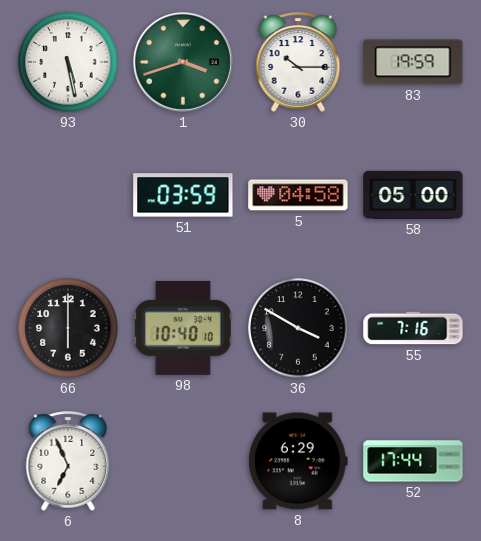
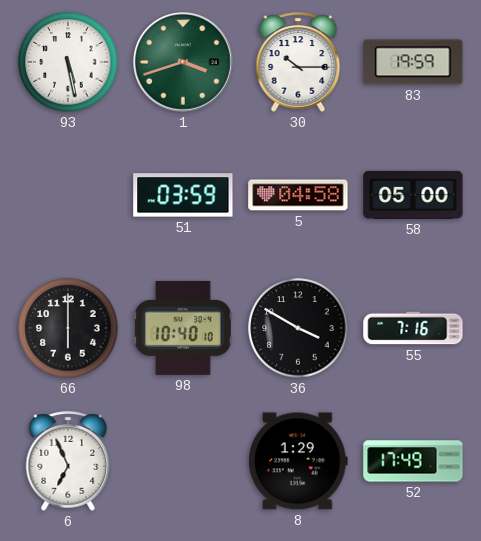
8: 6:29 -> 1:29 (299, 461)
52: 17:44 -> 17:49 (413, 461)
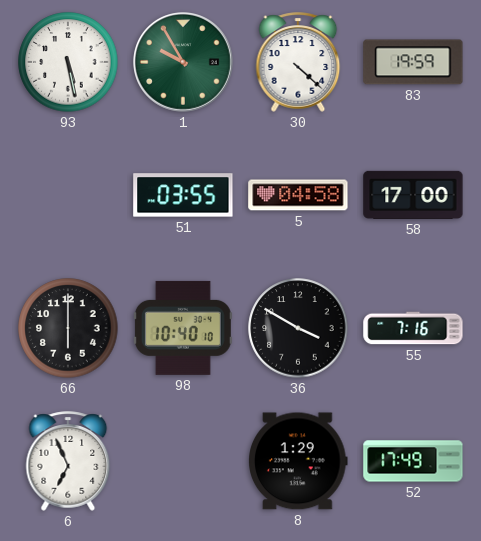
1: 3:42 -> 9:55 (184, 63)
30: 10:15 -> 4:22 (298, 62)
51: 03:59 -> 03:55 (183, 195)
58: 05:00 -> 17:00 (413, 195)
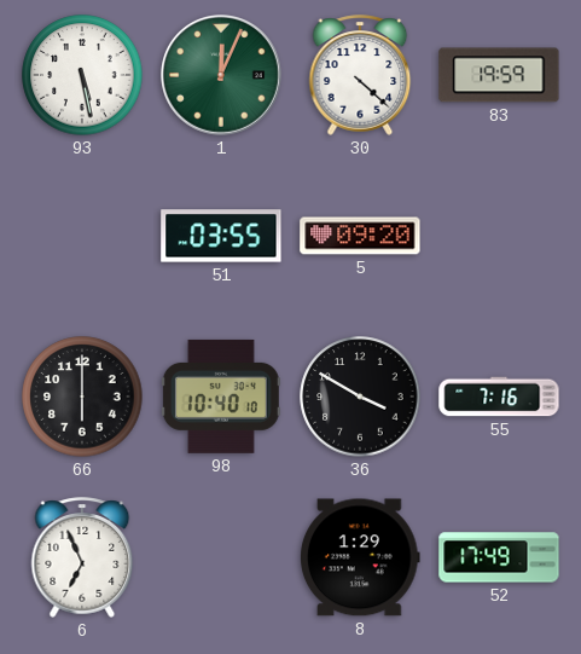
1: 9:55 -> 12:04 (222, 76)
5: 04:58 -> 09:20 (360, 236)
58: 17:00 -> none (413, 195)
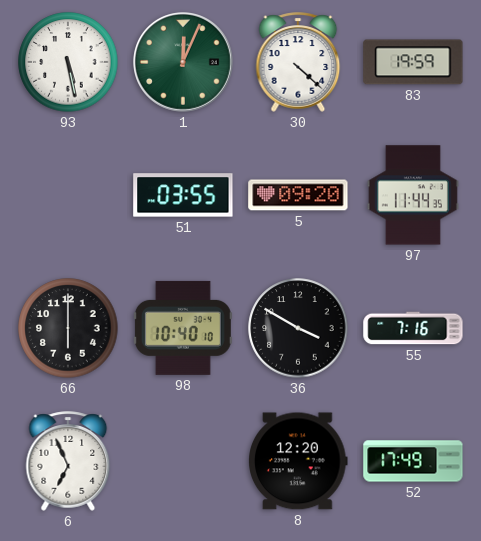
97: none -> 11:44 (413, 195)
8: 1:29 -> 12:20 (299, 461)
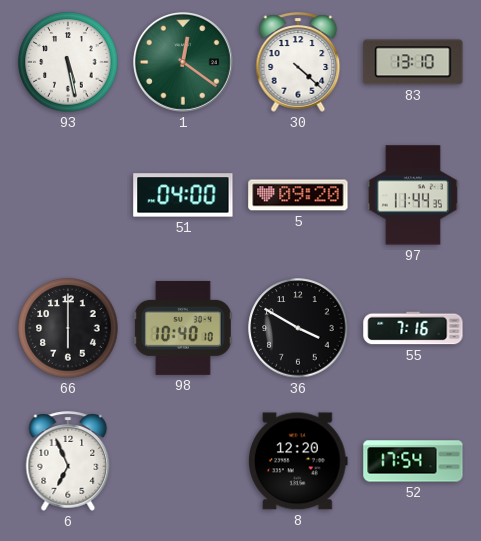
1: 12:04 -> 12:21 (184, 63)
83: 19:59 -> 13:10 (413, 62)
51: 03:55 -> 04:00 (183, 195)
52: 17:49 -> 17:54 (413, 461)
